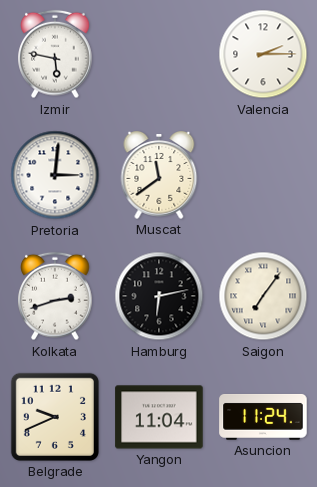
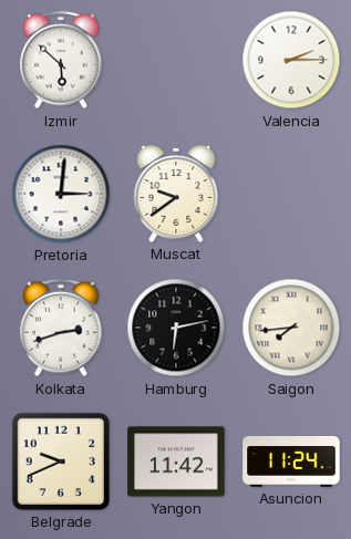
Izmir: 5:47 -> 5:52 (61, 60)
Muscat: 11:39 -> 9:39 (176, 195)
Saigon: 7:06 -> 7:44 (291, 328)
Yangon: 11:04 -> 11:42 (176, 462)
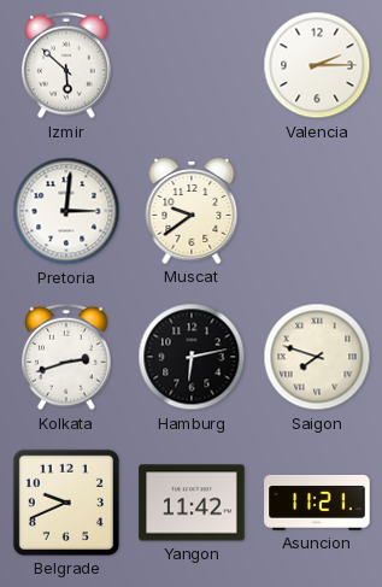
Saigon: 7:44 -> 7:48 (317, 357)
Asuncion: 11:24 -> 11:21 (317, 503)
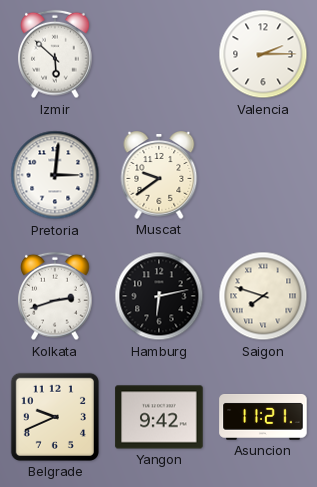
Yangon: 11:42 -> 9:42 (159, 417)
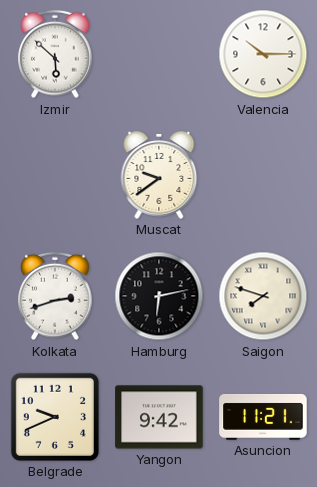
Valencia: 2:15 -> 10:15 (263, 54)
Pretoria: 3:01 -> none (55, 175)
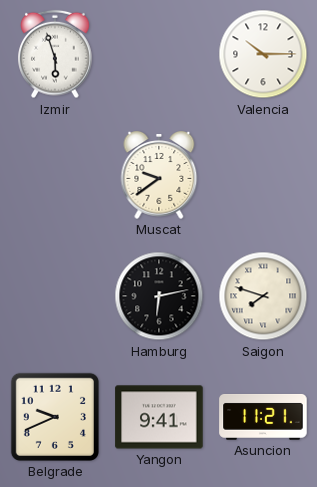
Izmir: 5:52 -> 5:57 (55, 54)
Kolkata: 2:42 -> none (55, 296)
Yangon: 9:42 -> 9:41 (159, 417)
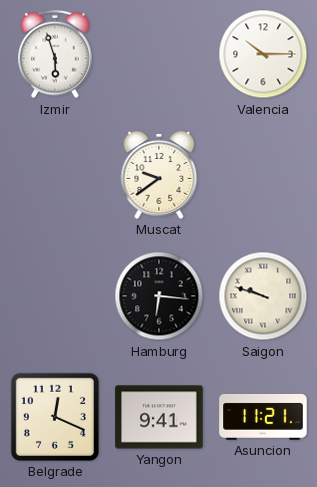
Hamburg: 6:13 -> 6:16 (159, 296)
Saigon: 7:48 -> 9:48 (263, 296)
Belgrade: 9:41 -> 12:19 (55, 417)
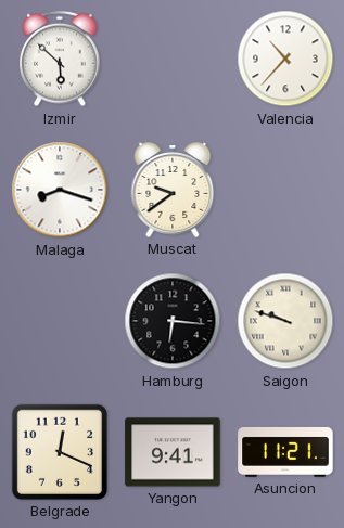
Izmir: 5:57 -> 5:52 (60, 59)
Valencia: 10:15 -> 10:37 (285, 59)
Malaga: none -> 8:18 (60, 190)
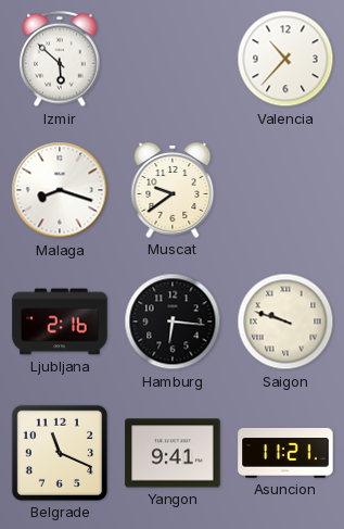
Ljubljana: none -> 2:16 (60, 322)
Belgrade: 12:19 -> 11:19 (60, 453)
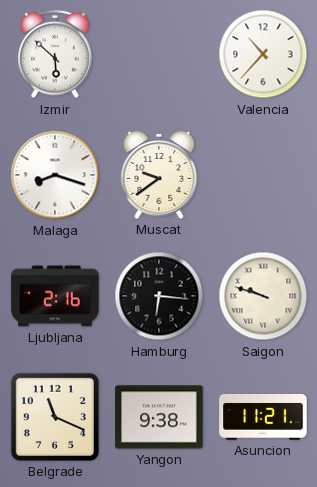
Yangon: 9:41 -> 9:38 (159, 417)
